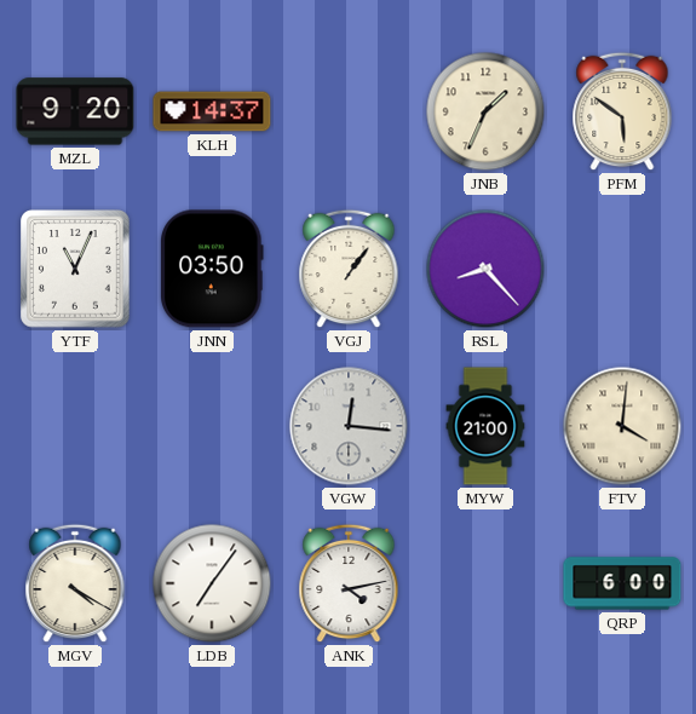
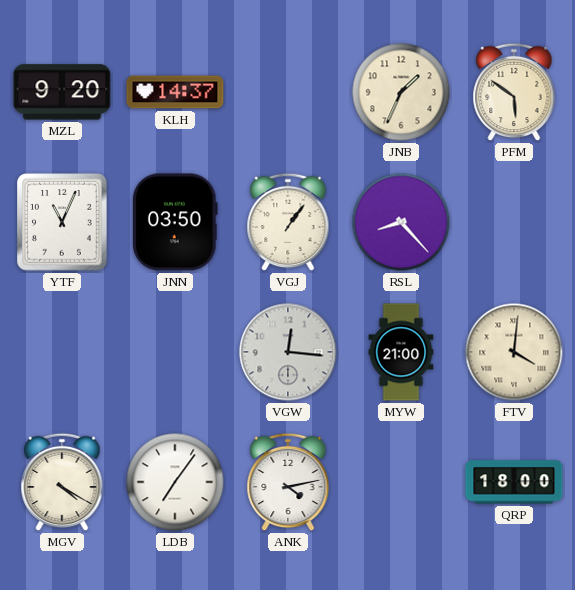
QRP: 6:00 -> 18:00 (514, 482)
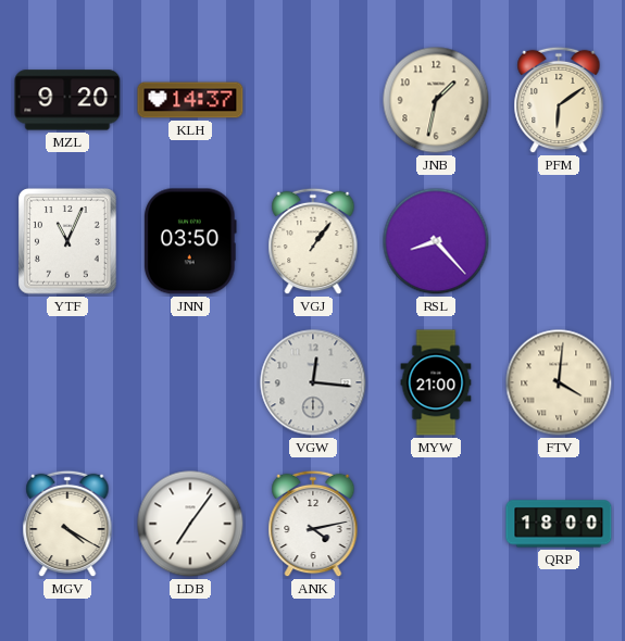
JNB: 1:34 -> 1:32 (436, 100)
PFM: 5:51 -> 6:09 (559, 100)
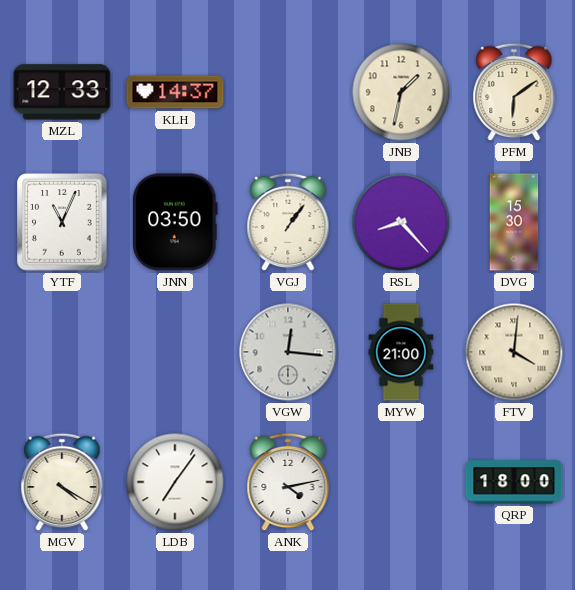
MZL: 9:20 -> 12:33 (62, 92)
DVG: none -> 15:30 (514, 222)
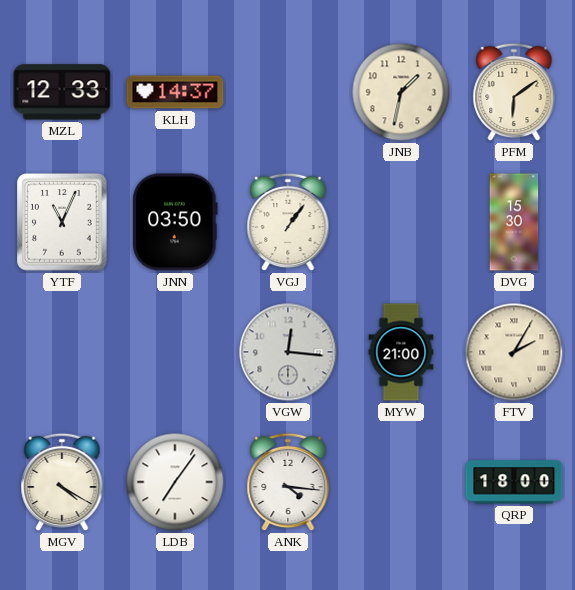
RSL: 8:23 -> none (401, 222)
FTV: 4:01 -> 2:05 (514, 352)
ANK: 4:13 -> 4:16 (288, 482)
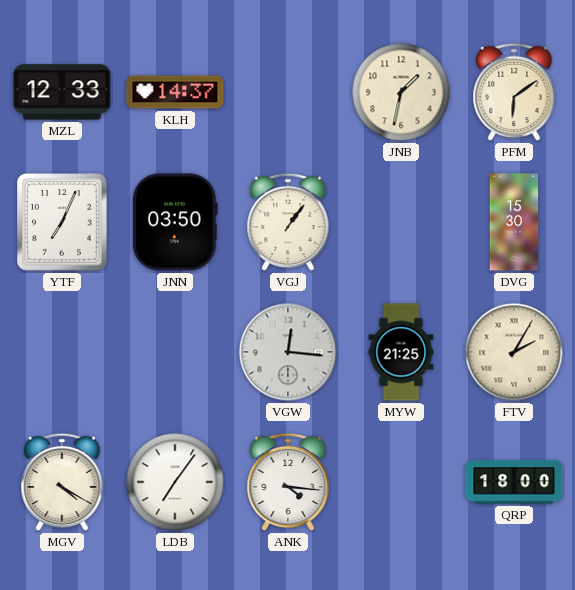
YTF: 11:04 -> 7:04 (62, 222)
MYW: 21:00 -> 21:25 (401, 352)
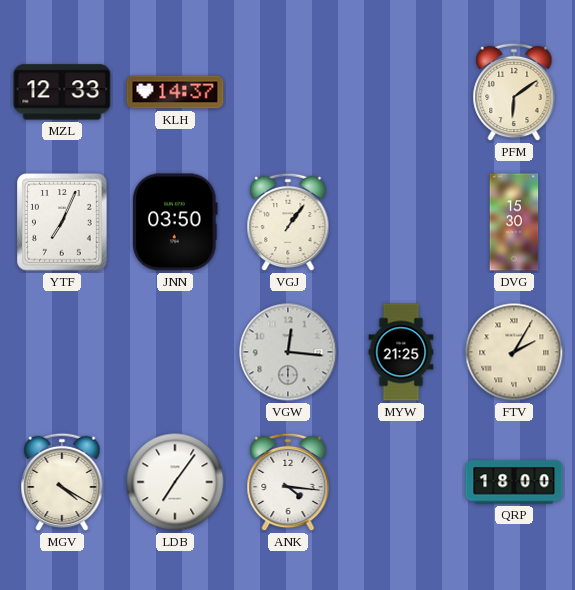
JNB: 1:32 -> none (401, 92)
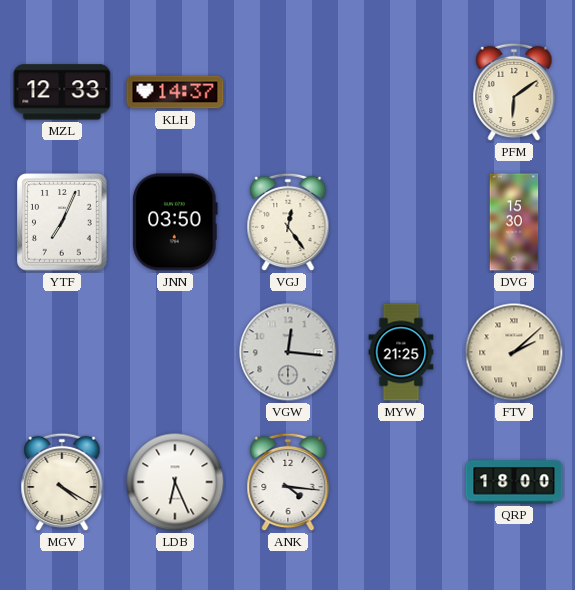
VGJ: 1:06 -> 12:24 (288, 222)
FTV: 2:05 -> 2:08 (514, 352)
LDB: 7:06 -> 6:26 (175, 482)
